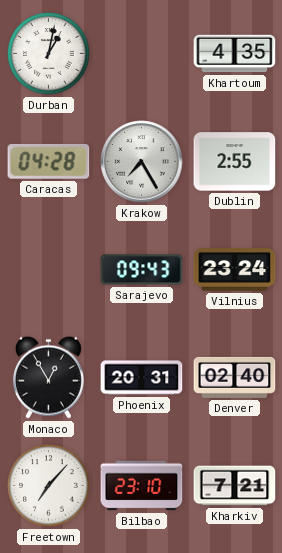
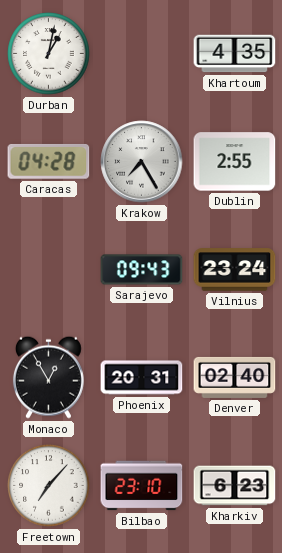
Kharkiv: 7:21 -> 6:23 (235, 486)
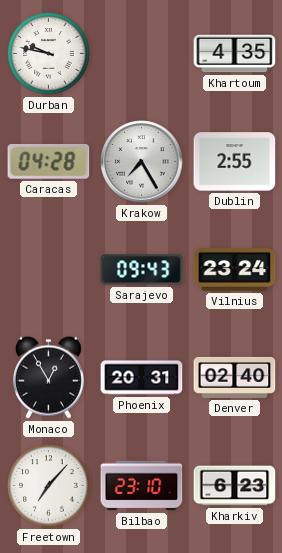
Durban: 1:02 -> 9:47 (49, 54)
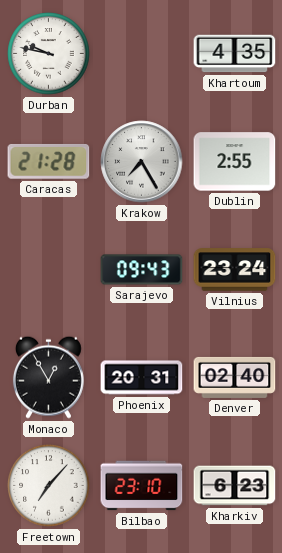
Caracas: 04:28 -> 21:28 (49, 161)
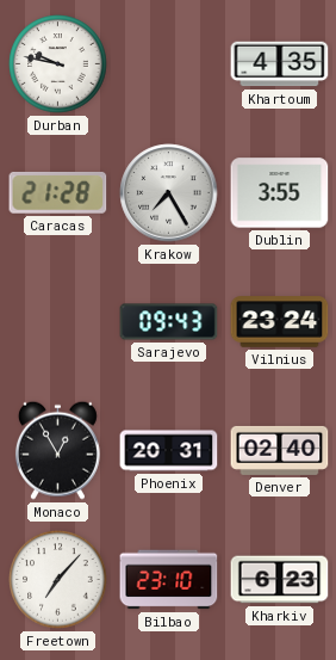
Dublin: 2:55 -> 3:55 (280, 193)
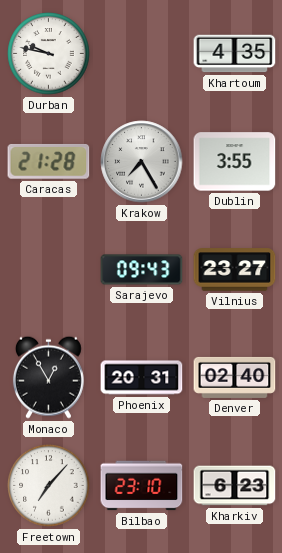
Vilnius: 23:24 -> 23:27 (235, 270)
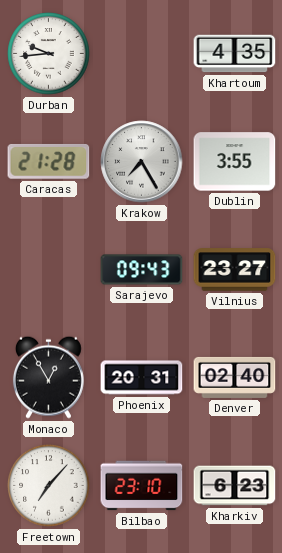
Durban: 9:47 -> 9:44 (49, 54)
